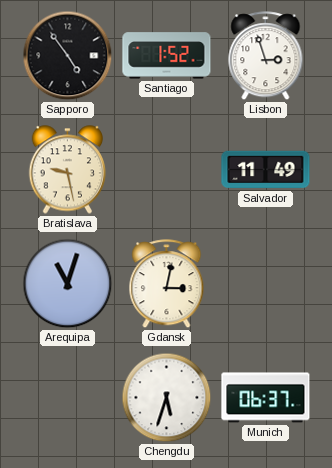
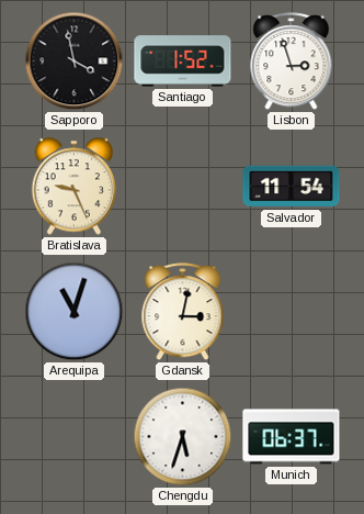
Sapporo: 4:54 -> 3:58 (75, 62)
Bratislava: 9:28 -> 9:26 (75, 187)
Salvador: 11:49 -> 11:54 (292, 187)
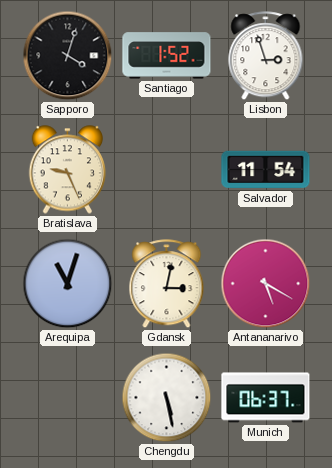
Sapporo: 3:58 -> 4:03 (68, 56)
Antananarivo: none -> 5:20 (266, 284)
Chengdu: 5:33 -> 5:28 (167, 398)
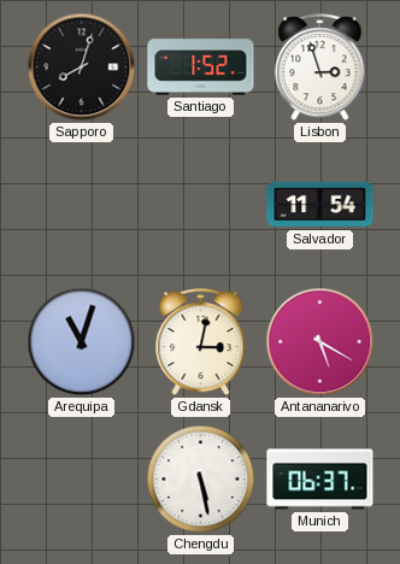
Sapporo: 4:03 -> 8:03 (82, 67)
Bratislava: 9:26 -> none (68, 170)
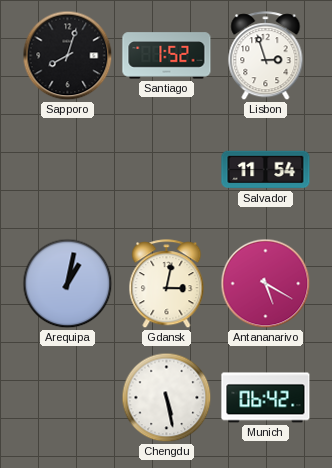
Arequipa: 11:03 -> 1:02 (68, 284)
Munich: 06:37 -> 06:42 (266, 398)
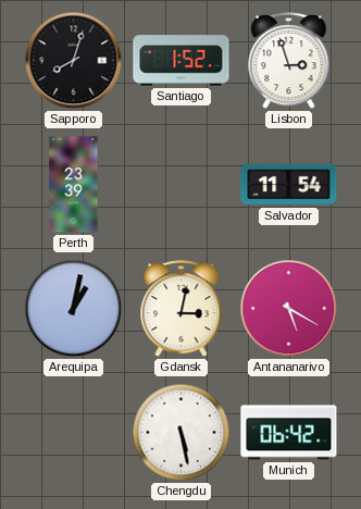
Perth: none -> 23:39 (74, 185)
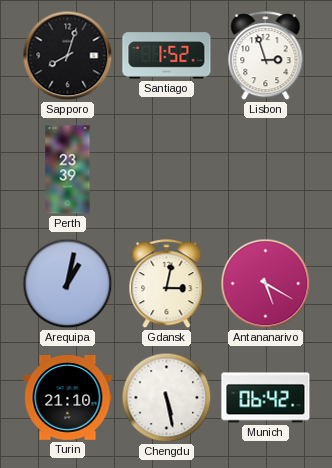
Salvador: 11:54 -> none (289, 185)
Turin: none -> 21:10 (68, 398)
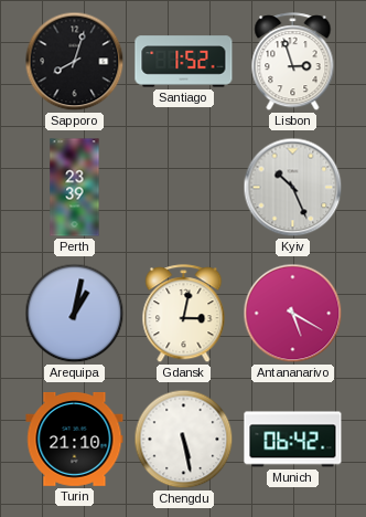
Kyiv: none -> 10:26 (293, 188)
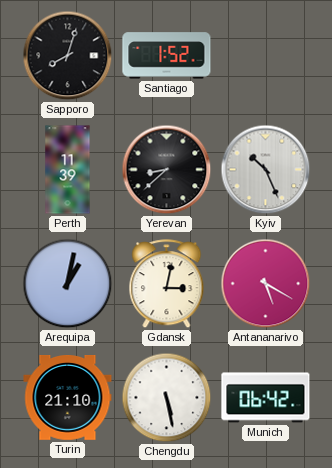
Lisbon: 2:57 -> none (293, 62)
Perth: 23:39 -> 11:39 (68, 170)
Yerevan: none -> 8:38 (167, 170)
